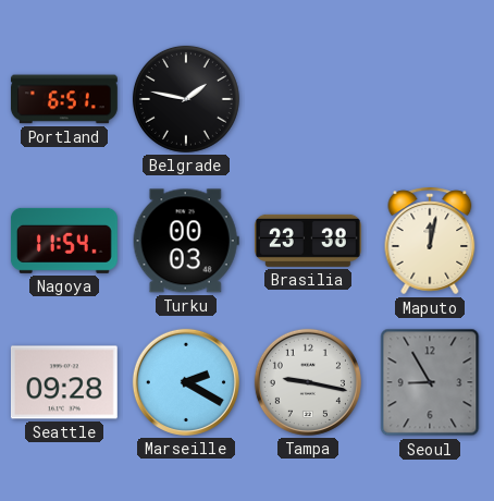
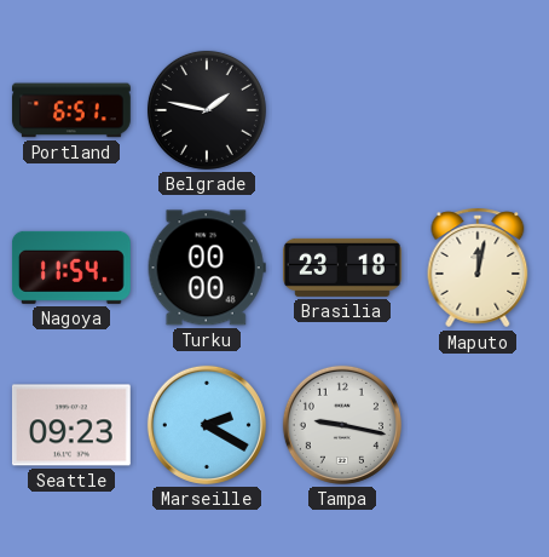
Turku: 00:03 -> 00:00 (207, 268)
Brasilia: 23:38 -> 23:18 (342, 268)
Seattle: 09:28 -> 09:23 (71, 425)
Seoul: 8:55 -> none (430, 382)
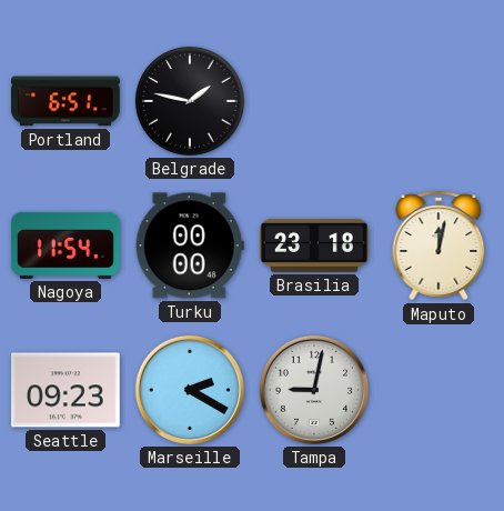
Tampa: 9:17 -> 9:02 (314, 390)
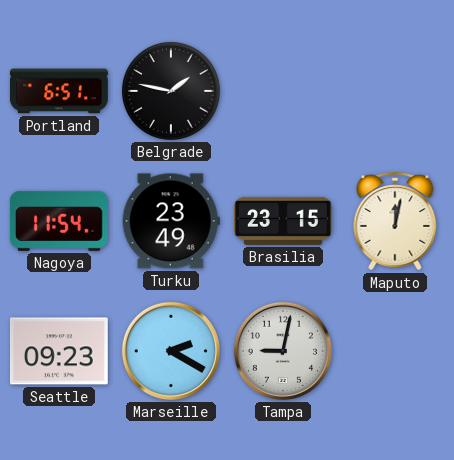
Turku: 00:00 -> 23:49 (171, 221)
Brasilia: 23:18 -> 23:15 (283, 221)
